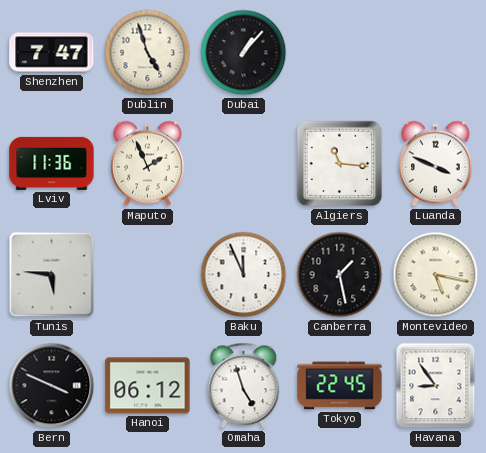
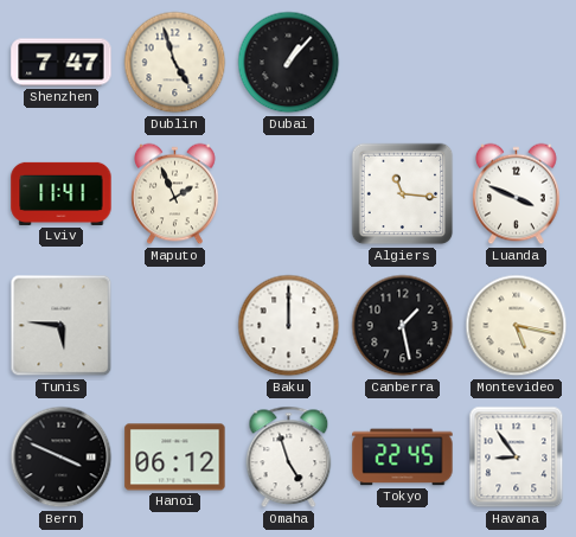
Lviv: 11:36 -> 11:41 (62, 193)
Baku: 11:56 -> 12:00 (289, 326)
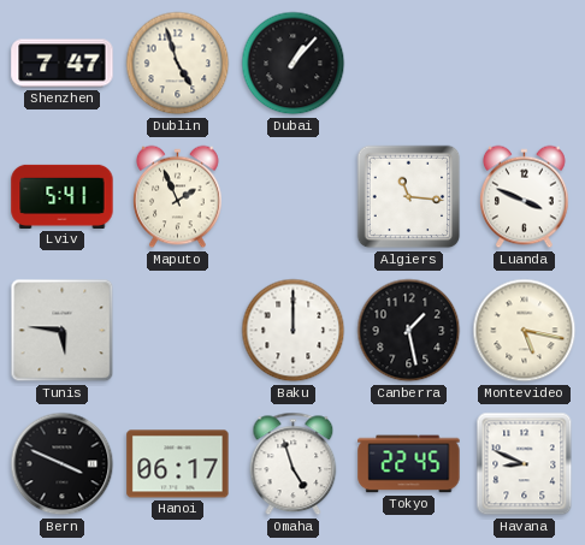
Lviv: 11:41 -> 5:41 (63, 196)
Hanoi: 06:12 -> 06:17 (178, 464)
Havana: 8:54 -> 8:49 (525, 464)
